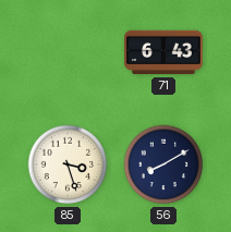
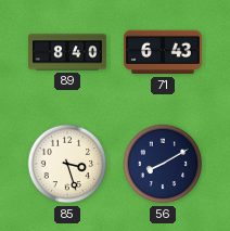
89: none -> 8:40 (67, 52)
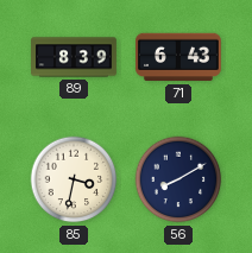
89: 8:40 -> 8:39 (74, 57)
85: 3:27 -> 3:32 (74, 179)
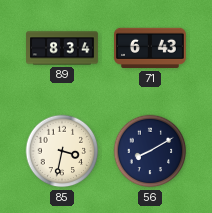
89: 8:39 -> 8:34 (62, 48)
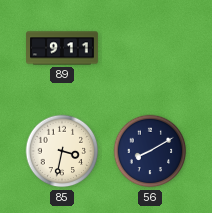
89: 8:34 -> 9:11 (62, 48)
71: 6:43 -> none (151, 48)
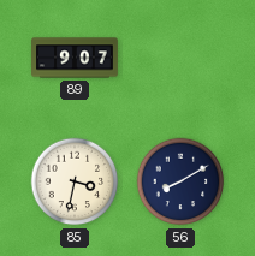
89: 9:11 -> 9:07 (75, 58)
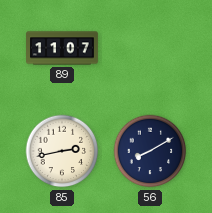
89: 9:07 -> 11:07 (62, 48)
85: 3:32 -> 2:43 (62, 151)
